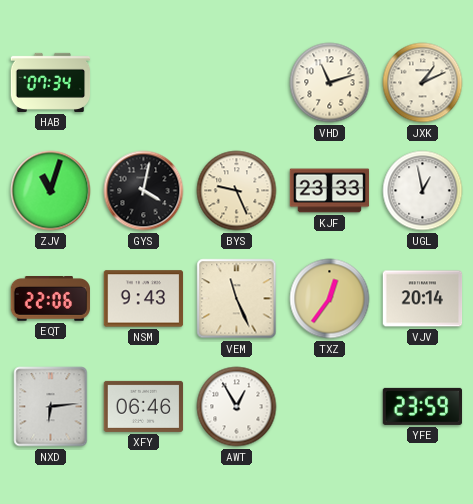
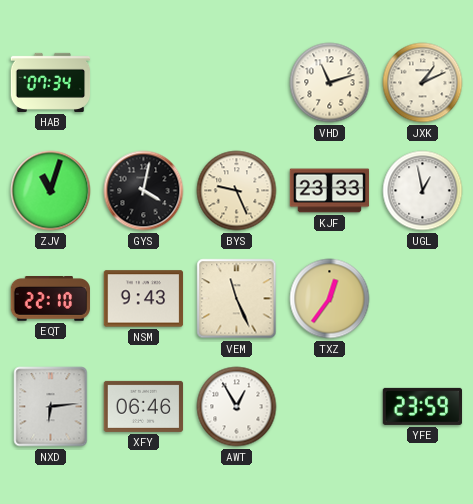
EQT: 22:06 -> 22:10 (51, 299)
VJV: 20:14 -> none (423, 299)
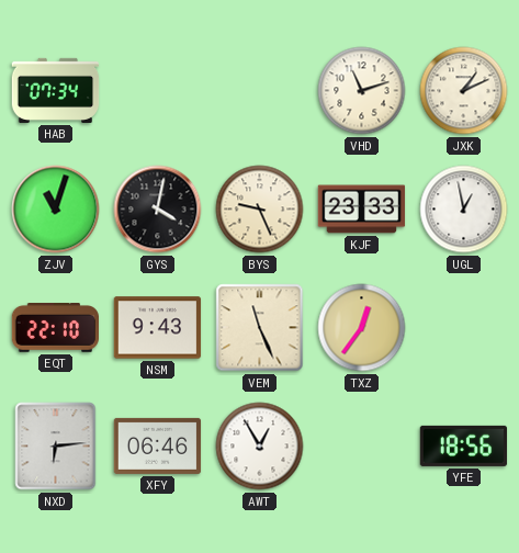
YFE: 23:59 -> 18:56 (464, 445)
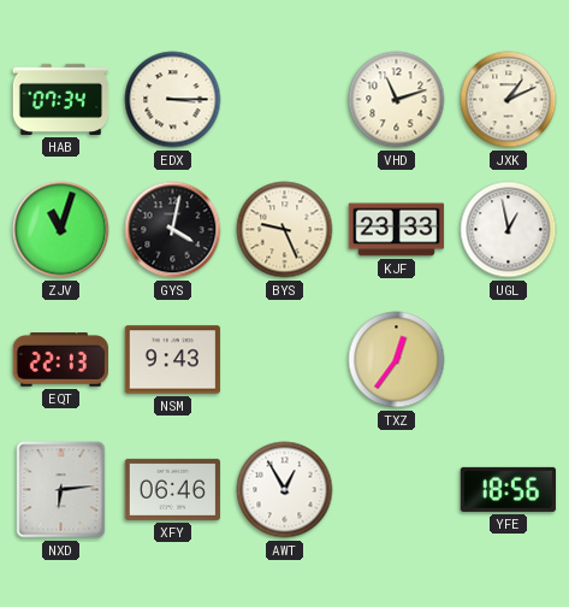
EDX: none -> 3:15 (173, 100)
EQT: 22:10 -> 22:13 (61, 360)
VEM: 11:26 -> none (260, 328)
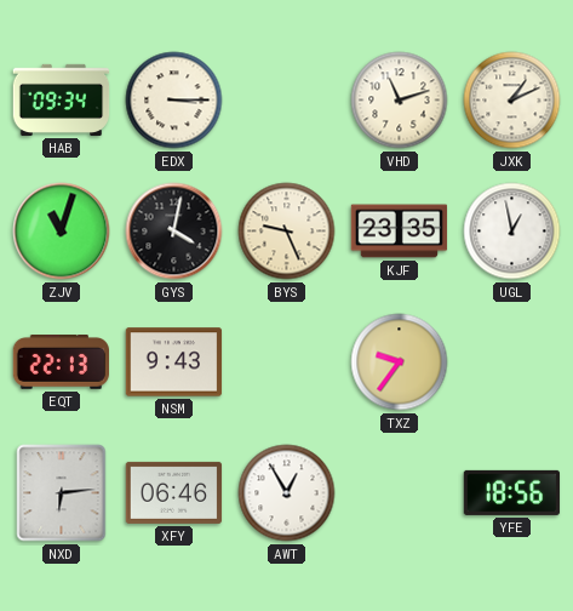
HAB: 07:34 -> 09:34 (62, 99)
KJF: 23:33 -> 23:35 (400, 232)
TXZ: 12:36 -> 9:36 (400, 362)
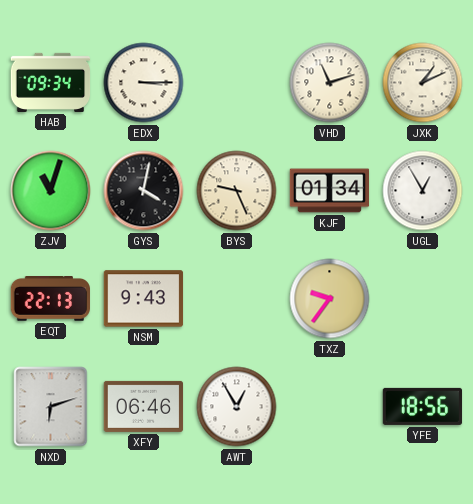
KJF: 23:35 -> 01:34 (330, 191)
UGL: 12:58 -> 12:55 (423, 191)
NXD: 6:14 -> 6:12 (51, 407)
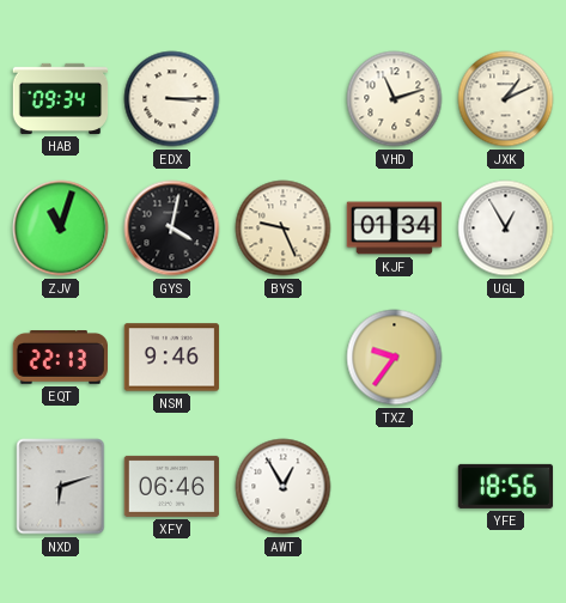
NSM: 9:43 -> 9:46 (172, 358)
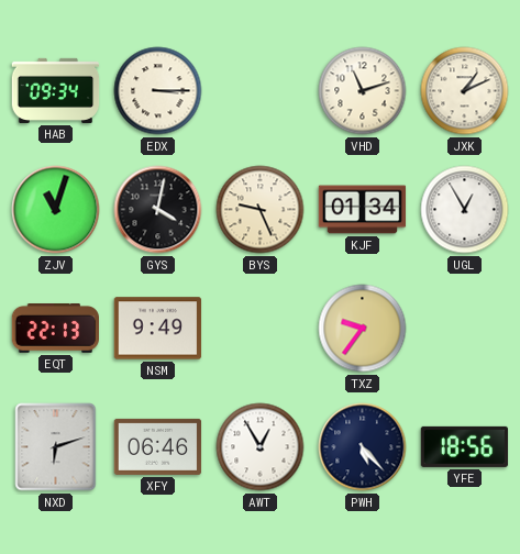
NSM: 9:46 -> 9:49 (158, 329)
PWH: none -> 5:23 (363, 447)
